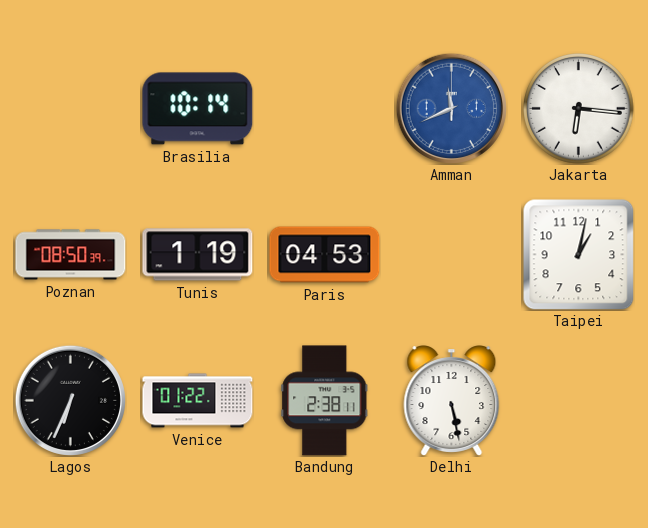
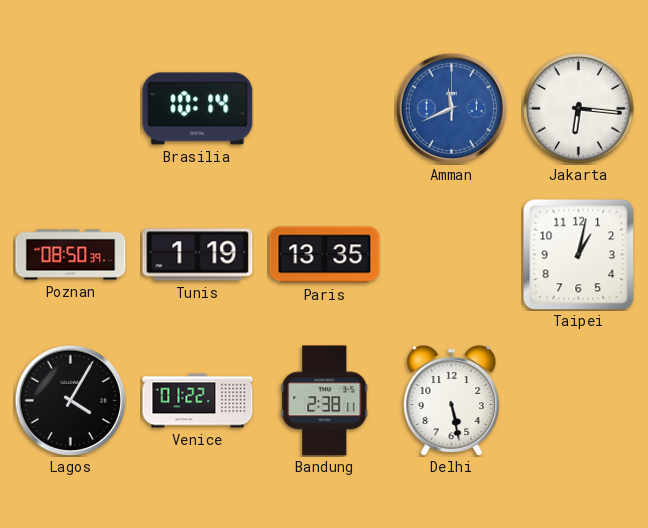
Paris: 04:53 -> 13:35 (325, 255)
Lagos: 6:34 -> 4:05 (70, 400)
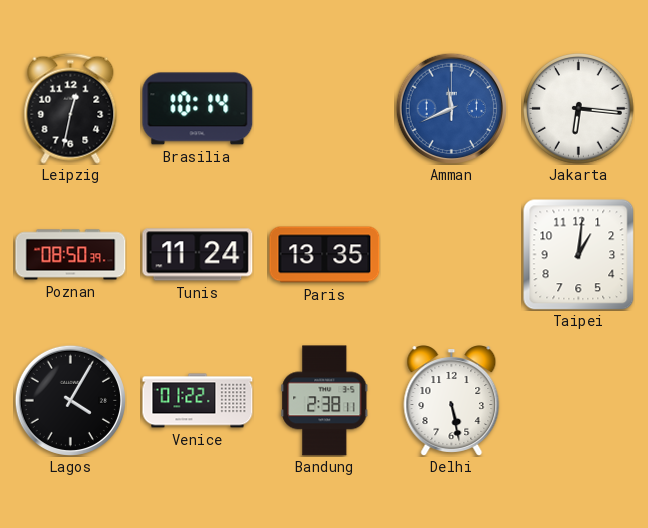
Leipzig: none -> 12:32 (71, 108)
Tunis: 1:19 -> 11:24 (198, 255)
Taipei: 1:02 -> 1:01 (578, 254)
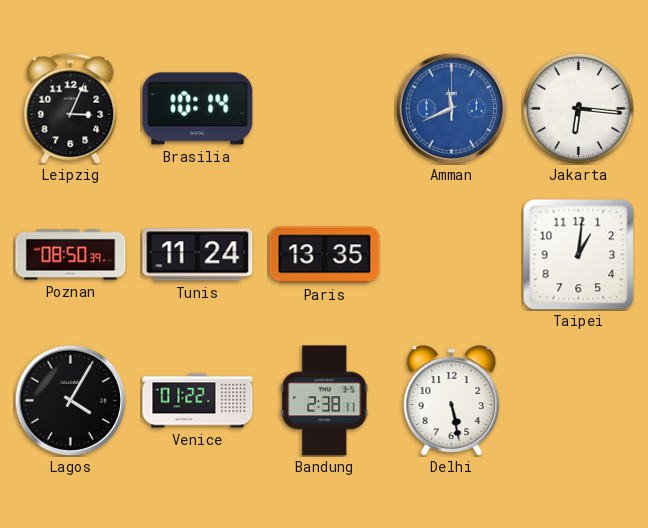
Leipzig: 12:32 -> 3:04 (71, 108)
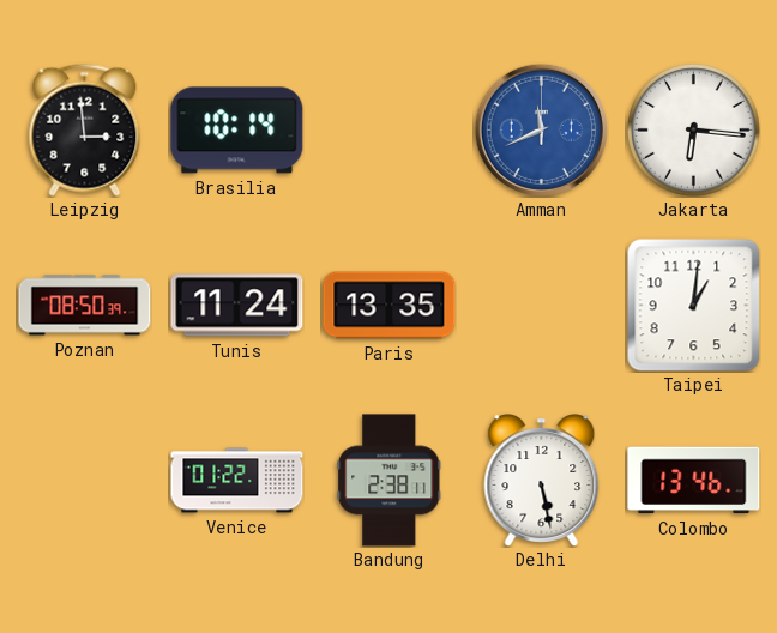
Leipzig: 3:04 -> 2:59 (85, 129)
Lagos: 4:05 -> none (70, 400)
Colombo: none -> 13:46 (694, 481)
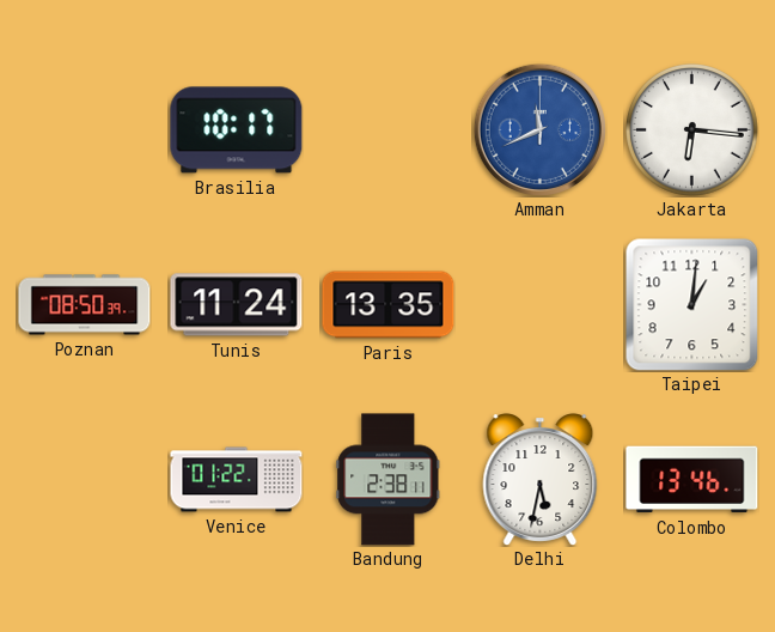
Leipzig: 2:59 -> none (85, 129)
Brasilia: 10:14 -> 10:17 (237, 130)
Delhi: 5:28 -> 5:32 (541, 480)
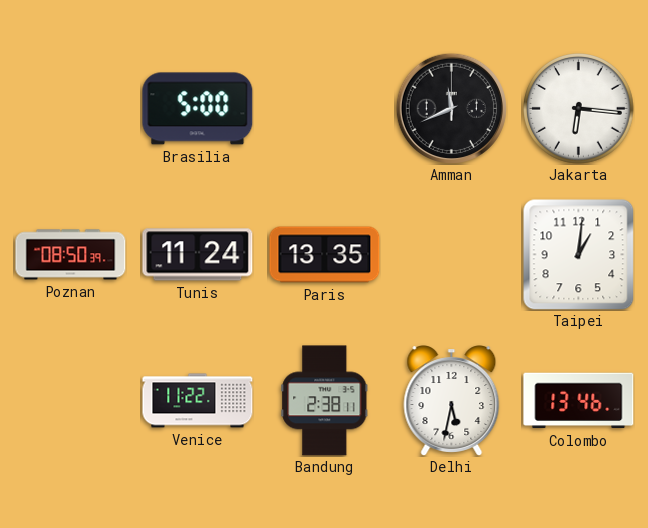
Brasilia: 10:17 -> 5:00 (198, 109)
Amman dial: blue -> black (451, 108)
Venice: 01:22 -> 11:22 (198, 401)
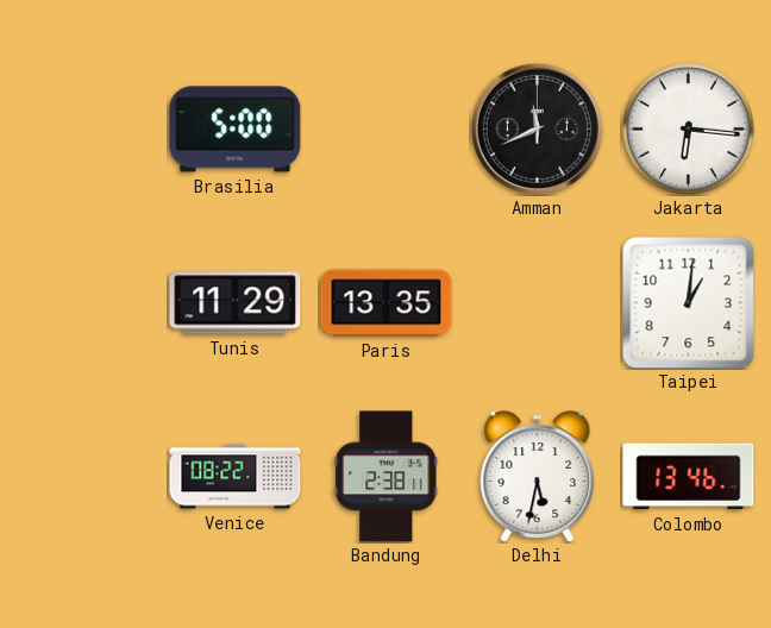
Poznan: 08:50 -> none (71, 255)
Tunis: 11:24 -> 11:29 (236, 303)
Venice: 11:22 -> 08:22 (236, 477)
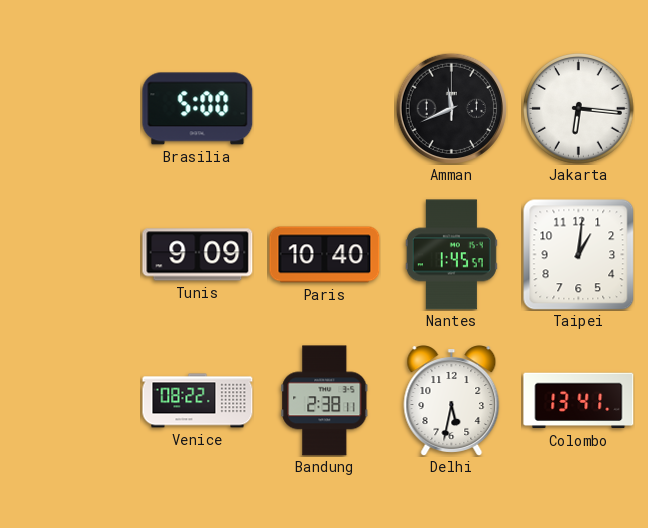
Tunis: 11:29 -> 9:09 (198, 255)
Paris: 13:35 -> 10:40 (325, 255)
Nantes: none -> 1:45 (451, 255)
Colombo: 13:46 -> 13:41 (579, 401)
